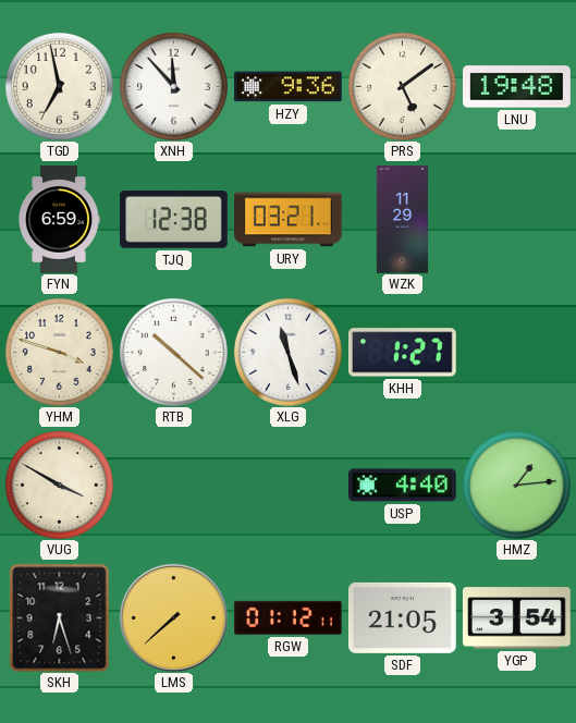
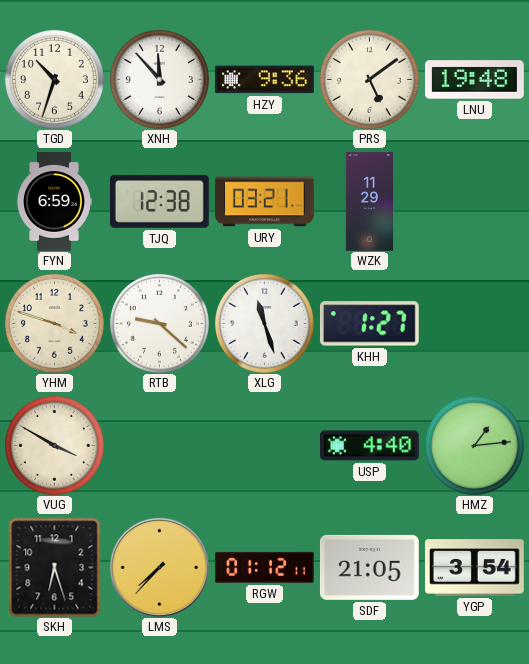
TGD: 6:58 -> 10:33 (54, 79)
RTB: 10:22 -> 9:22 (159, 323)
LMS: 7:38 -> 7:37 (159, 567)
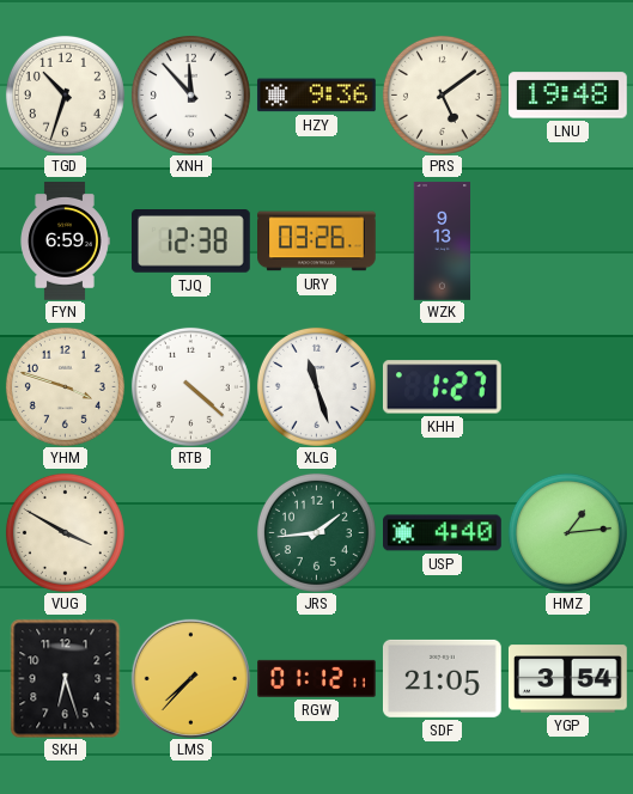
URY: 03:21 -> 03:26 (317, 242)
WZK: 11:29 -> 9:13 (443, 242)
RTB: 9:22 -> 4:22 (190, 386)
JRS: none -> 1:44 (316, 532)
